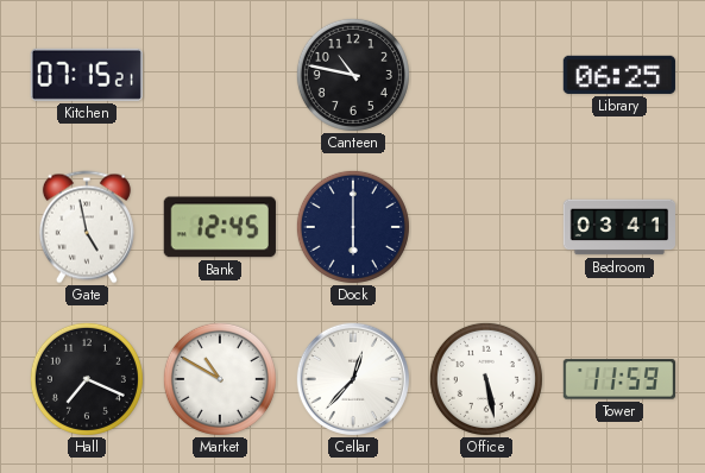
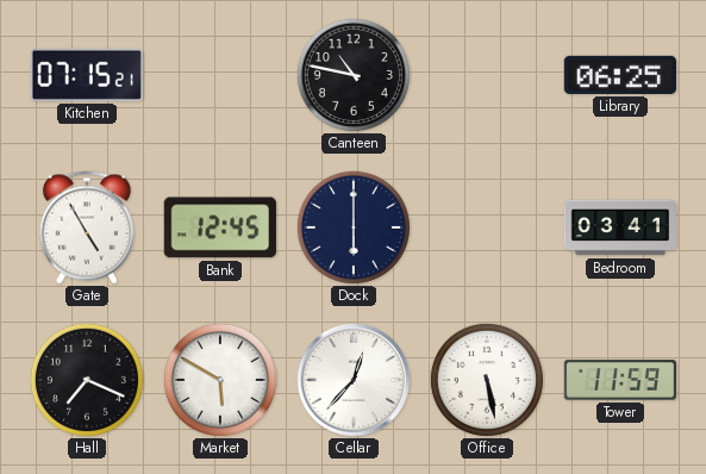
Gate: 4:58 -> 4:55 (87, 227)
Market: 10:50 -> 5:50 (220, 380)
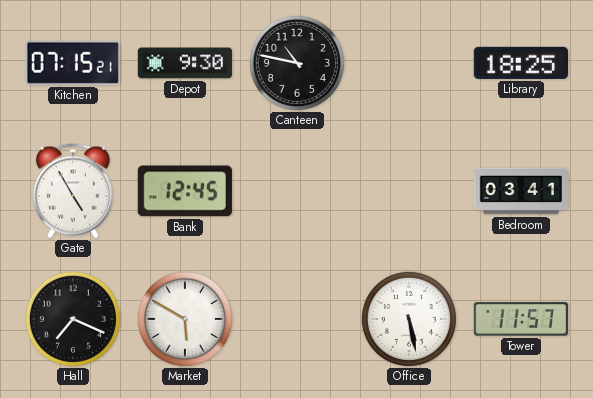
Depot: none -> 9:30 (184, 63)
Library: 06:25 -> 18:25 (521, 63)
Dock: 6:00 -> none (354, 227)
Cellar: 12:37 -> none (354, 380)
Tower: 11:59 -> 11:57 (520, 319)
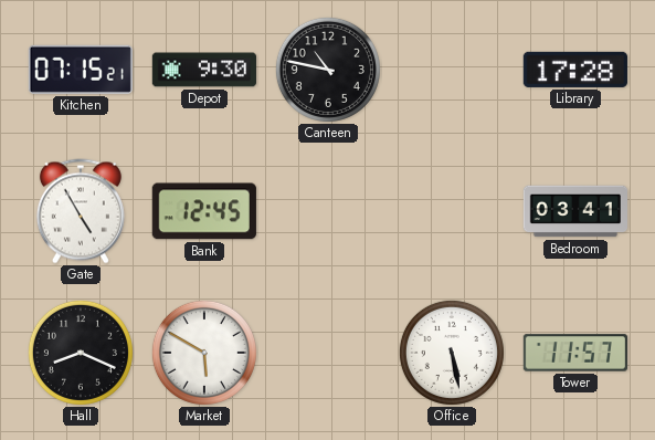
Library: 18:25 -> 17:28 (575, 70)
Hall: 7:19 -> 8:19 (81, 353)
